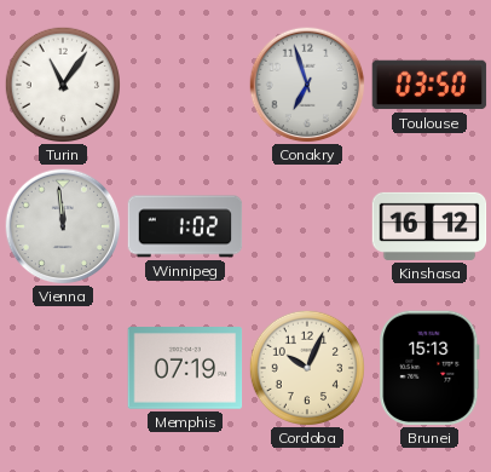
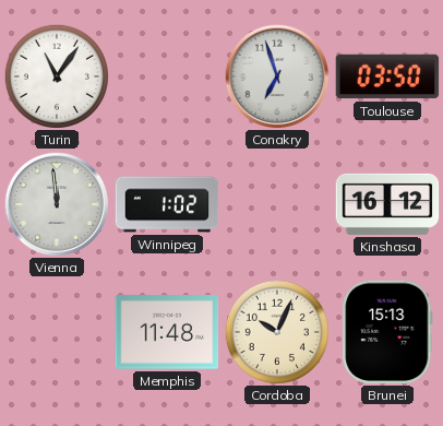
Memphis: 07:19 -> 11:48 (167, 332)
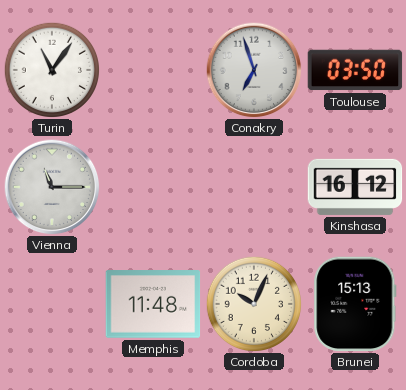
Vienna: 11:59 -> 11:15 (52, 187)
Winnipeg: 1:02 -> none (167, 204)
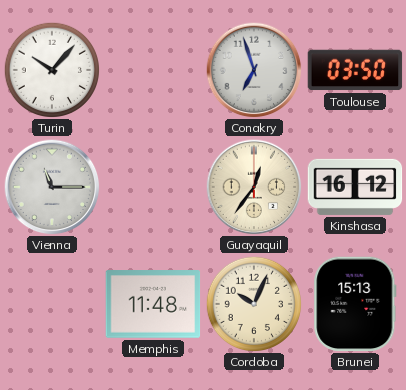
Turin: 11:06 -> 10:07 (51, 69)
Guayaquil: none -> 12:36 (254, 187)
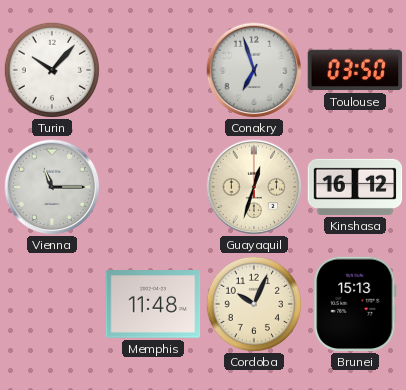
Guayaquil: 12:36 -> 12:33 (254, 187)
